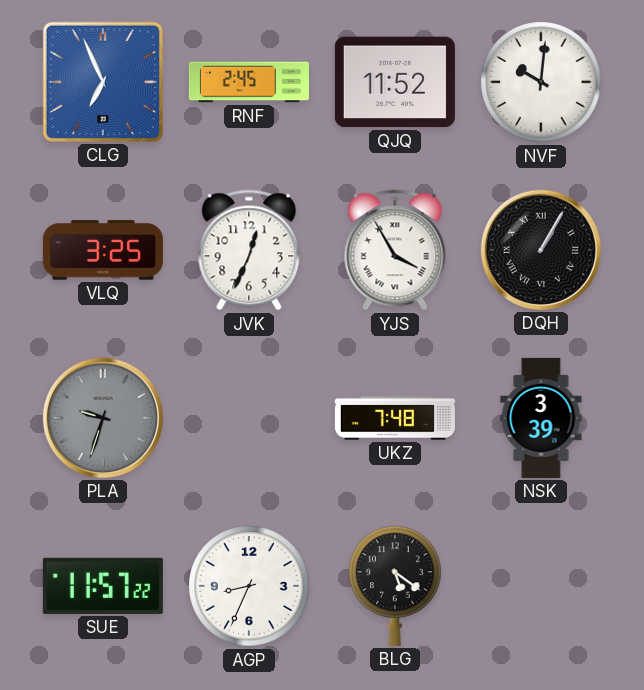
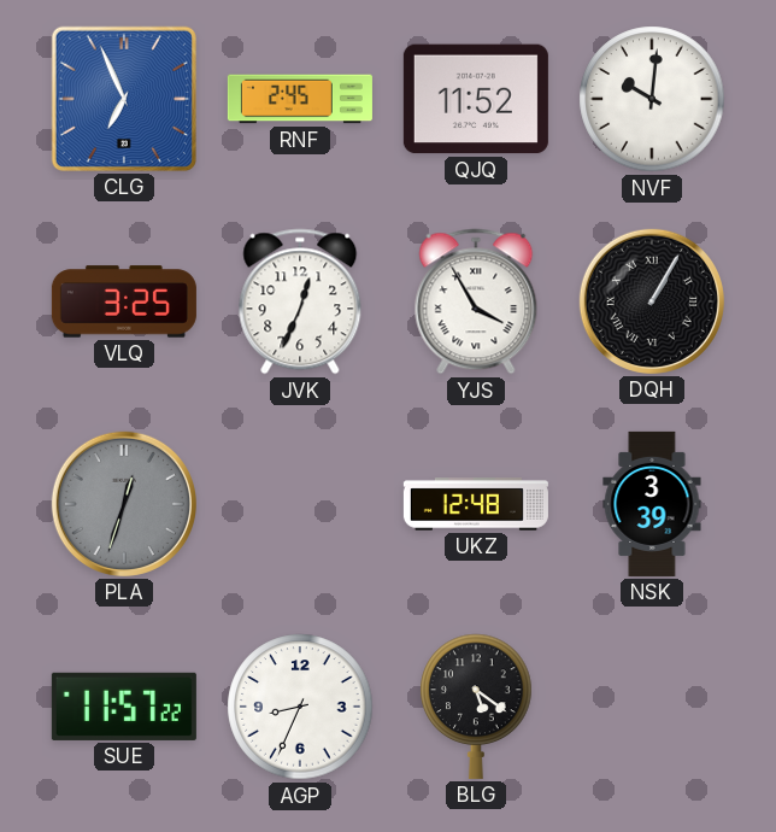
PLA: 9:33 -> 12:33 (124, 504)
UKZ: 7:48 -> 12:48 (476, 504)
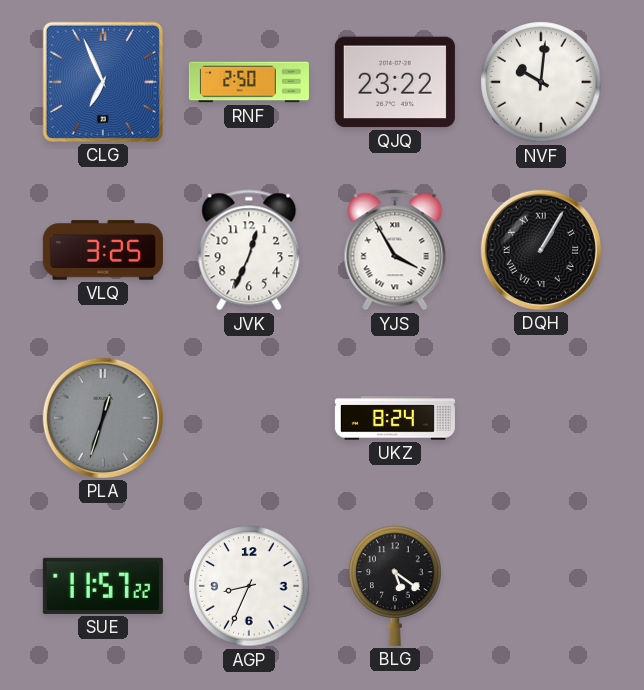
RNF: 2:45 -> 2:50 (249, 82)
QJQ: 11:52 -> 23:22 (395, 82)
UKZ: 12:48 -> 8:24 (395, 418)
NSK: 3:39 -> none (652, 504)
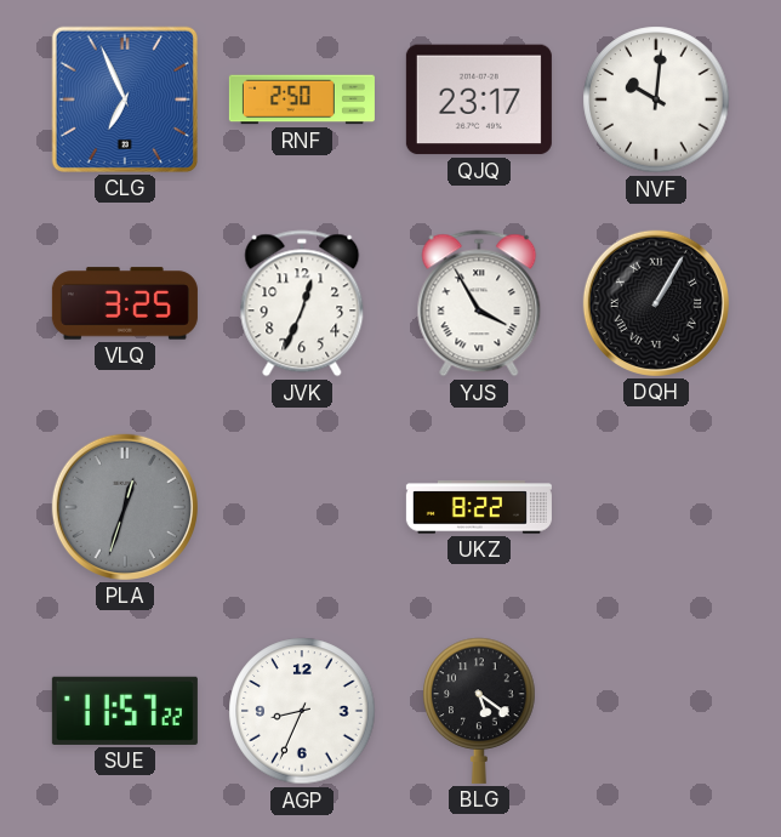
QJQ: 23:22 -> 23:17 (479, 99)
UKZ: 8:24 -> 8:22 (479, 507)
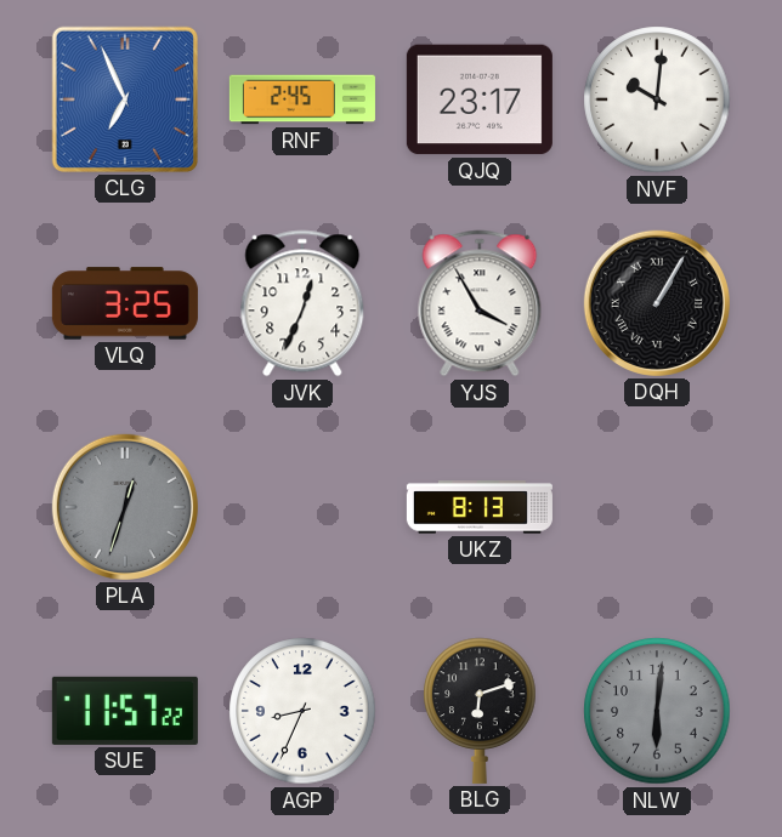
RNF: 2:50 -> 2:45 (302, 99)
UKZ: 8:22 -> 8:13 (480, 507)
BLG: 5:21 -> 6:12 (480, 711)
NLW: none -> 6:01 (657, 711)
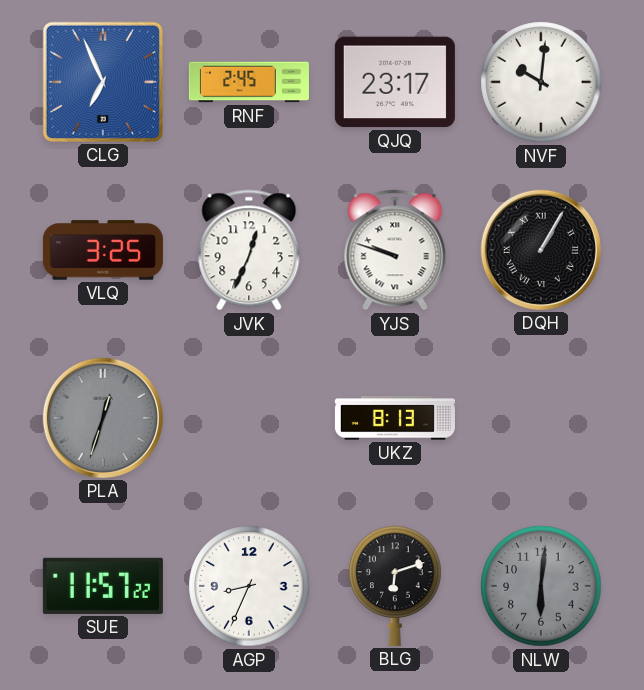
YJS: 3:55 -> 9:48 (395, 250)
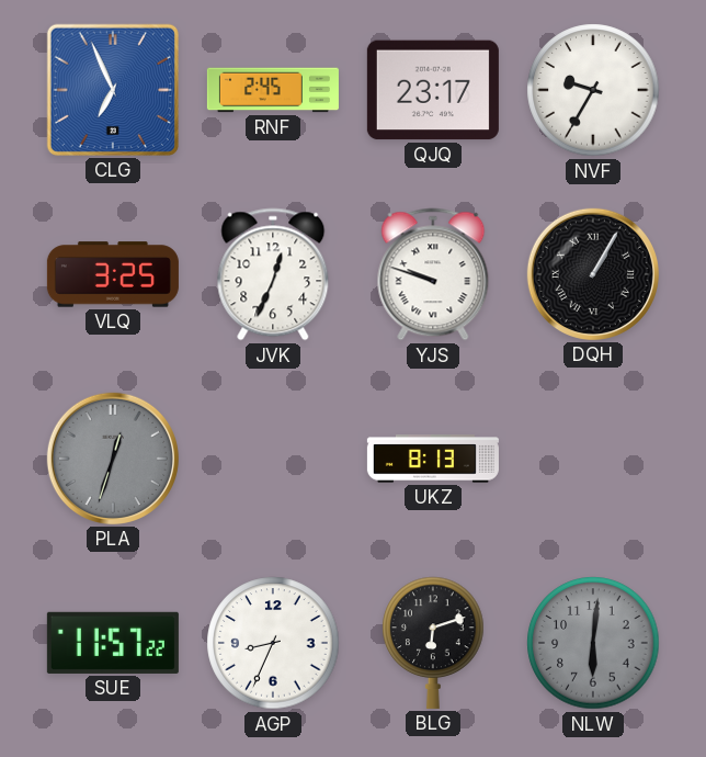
NVF: 10:01 -> 9:35 (593, 90)
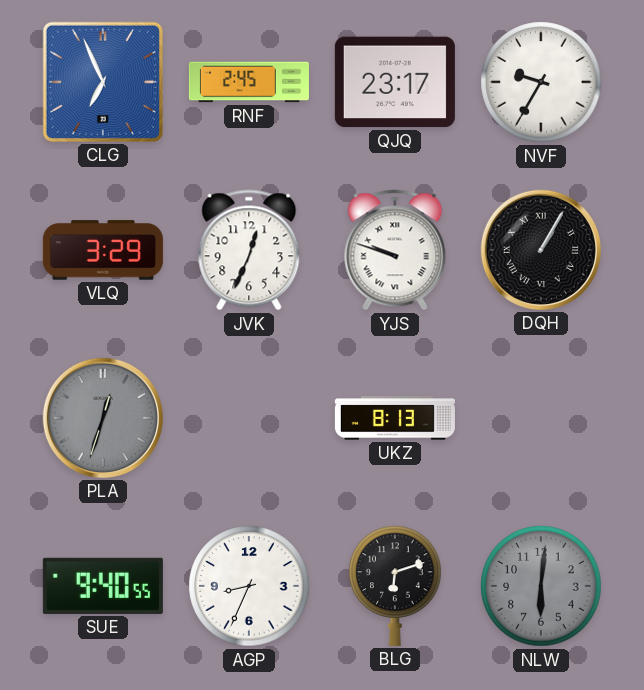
VLQ: 3:25 -> 3:29 (103, 250)
SUE: 11:57 -> 9:40 (103, 586)
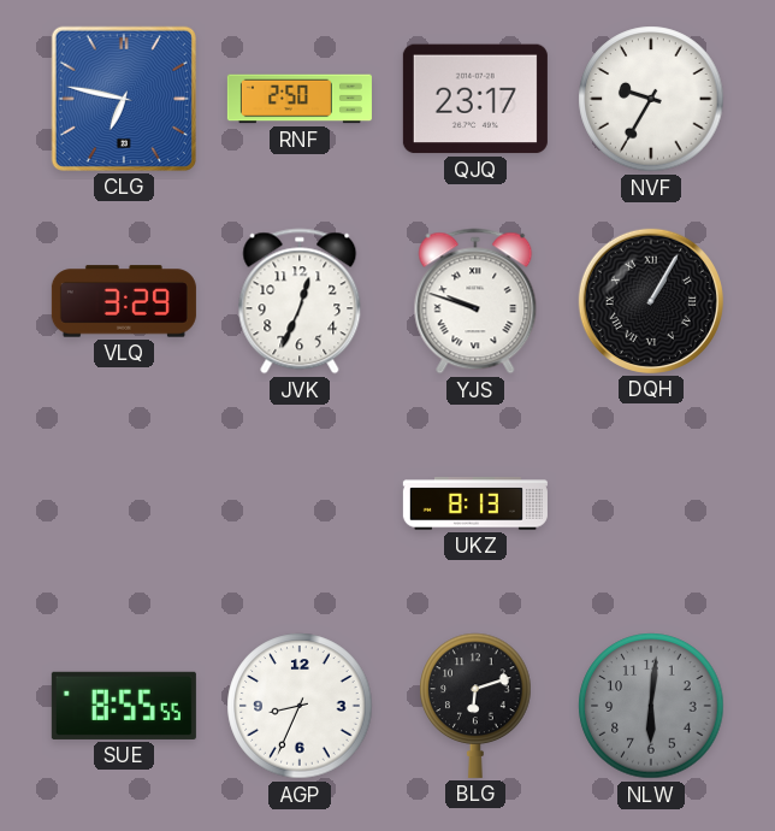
CLG: 6:56 -> 6:47 (124, 99)
RNF: 2:45 -> 2:50 (300, 99)
PLA: 12:33 -> none (103, 418)
SUE: 9:40 -> 8:55 (124, 706)
